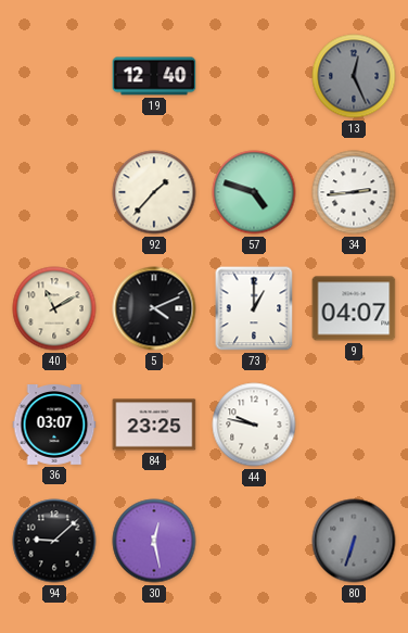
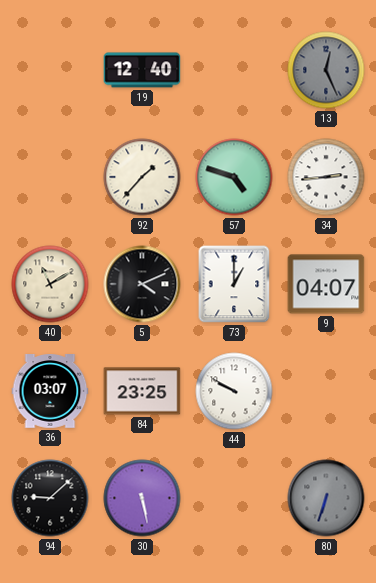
44: 9:47 -> 9:50 (234, 391)
30: 12:28 -> 5:28 (142, 498)
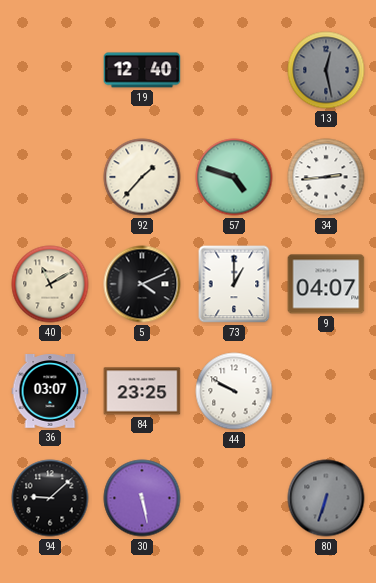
13: 12:26 -> 12:28 (326, 70)
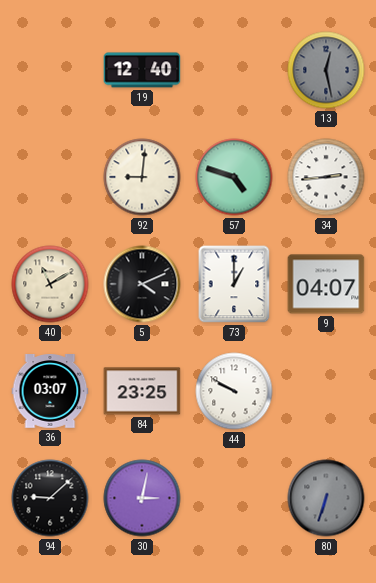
92: 1:37 -> 9:01 (142, 177)
30: 5:28 -> 3:02 (142, 498)
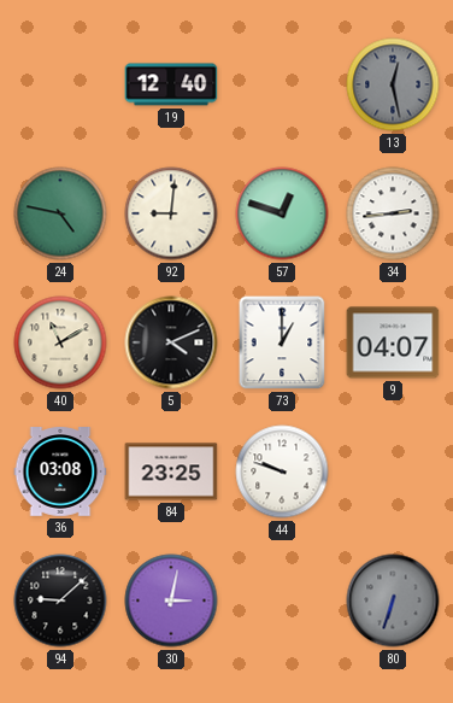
24: none -> 4:47 (60, 213)
57: 4:48 -> 12:48 (282, 213)
36: 03:07 -> 03:08 (60, 473)
44: 9:50 -> 9:48 (282, 471)
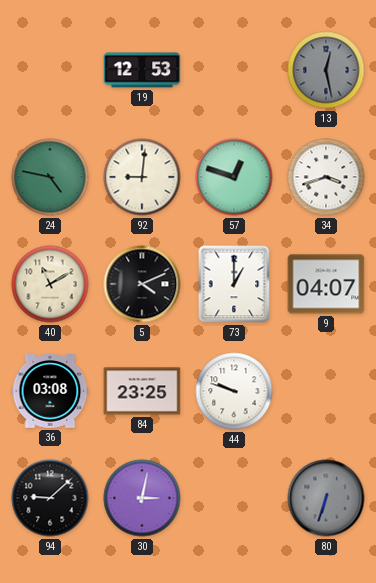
19: 12:40 -> 12:53 (142, 70)
34: 2:44 -> 3:42 (326, 177)
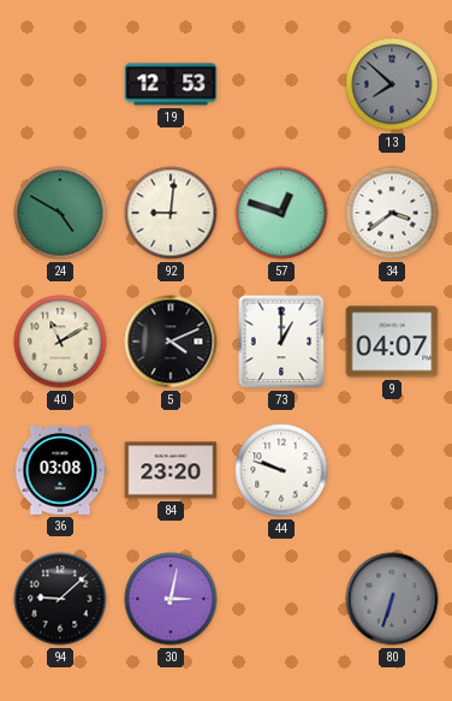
13: 12:28 -> 7:52 (392, 84)
24: 4:47 -> 4:50 (60, 213)
34: 3:42 -> 3:39 (392, 213)
84: 23:25 -> 23:20 (171, 470)
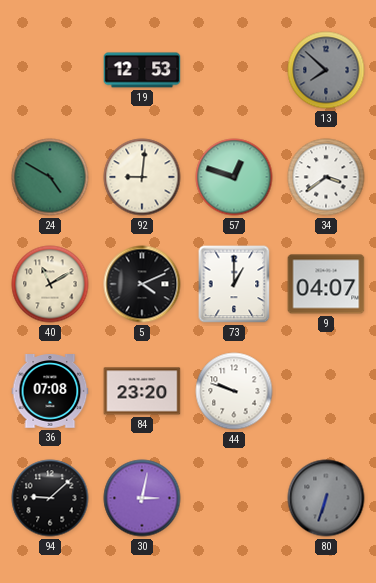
36: 03:08 -> 07:08 (50, 392)
